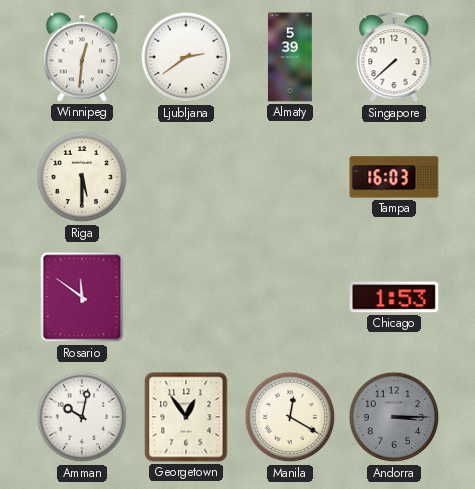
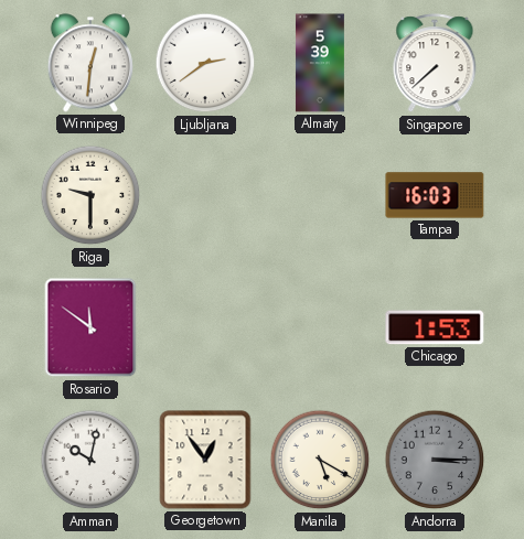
Riga: 5:30 -> 9:30 (90, 195)
Manila: 12:20 -> 5:20 (320, 460)
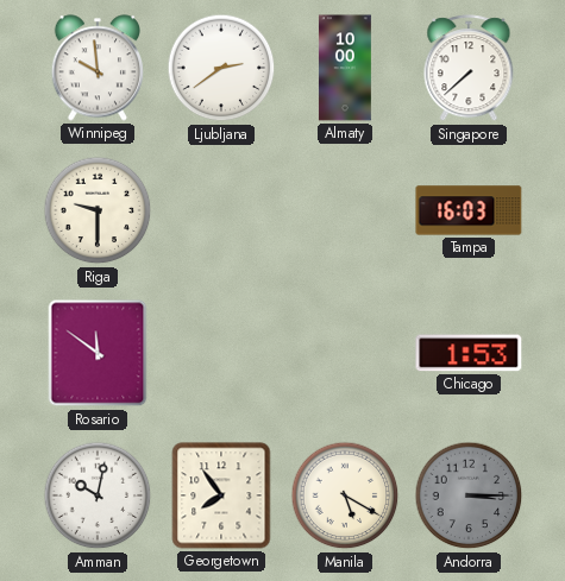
Winnipeg: 12:31 -> 9:59 (96, 68)
Almaty: 5:39 -> 10:00 (345, 68)
Georgetown: 12:54 -> 7:54 (221, 495)
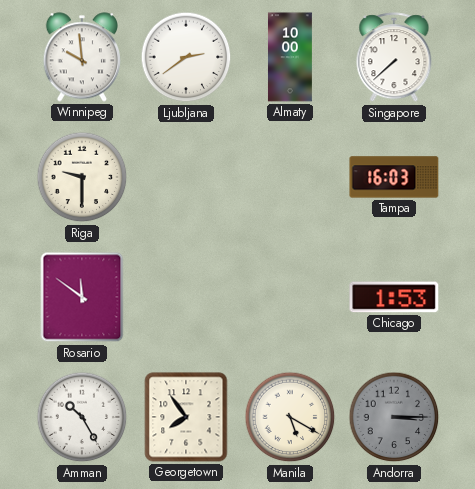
Amman: 10:02 -> 10:25 (82, 417)
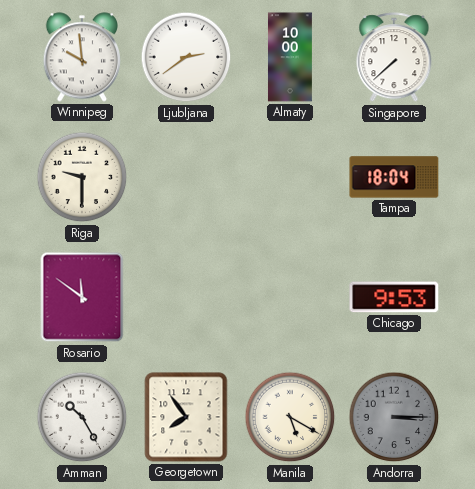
Tampa: 16:03 -> 18:04 (394, 177)
Chicago: 1:53 -> 9:53 (394, 297)
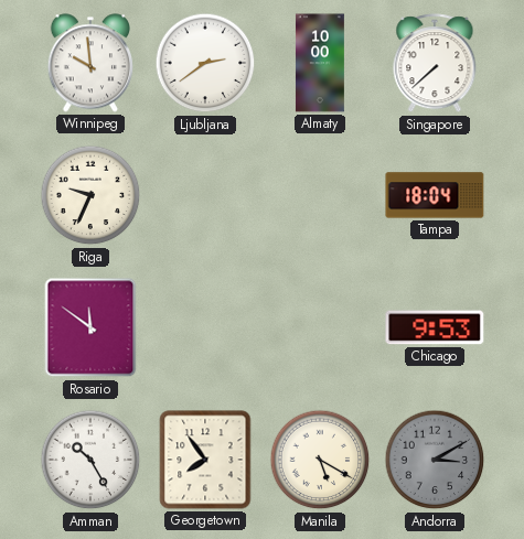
Riga: 9:30 -> 9:34 (90, 195)
Andorra: 3:15 -> 3:10 (435, 460)
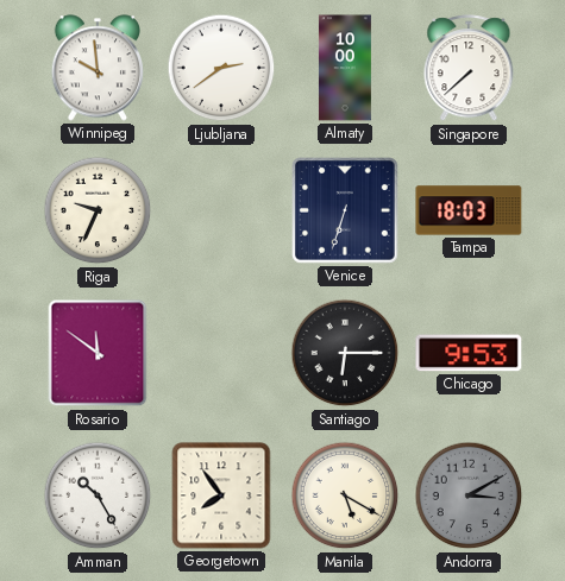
Venice: none -> 6:33 (345, 210)
Tampa: 18:04 -> 18:03 (469, 210)
Santiago: none -> 6:15 (345, 353)
